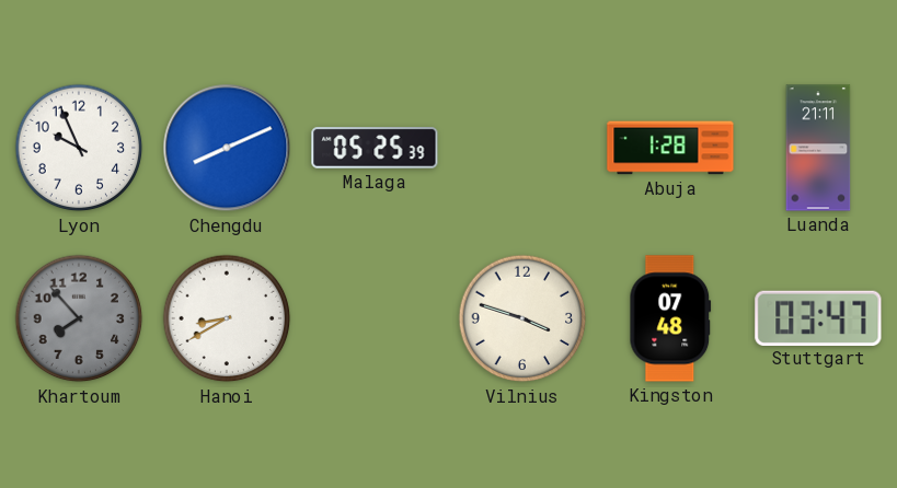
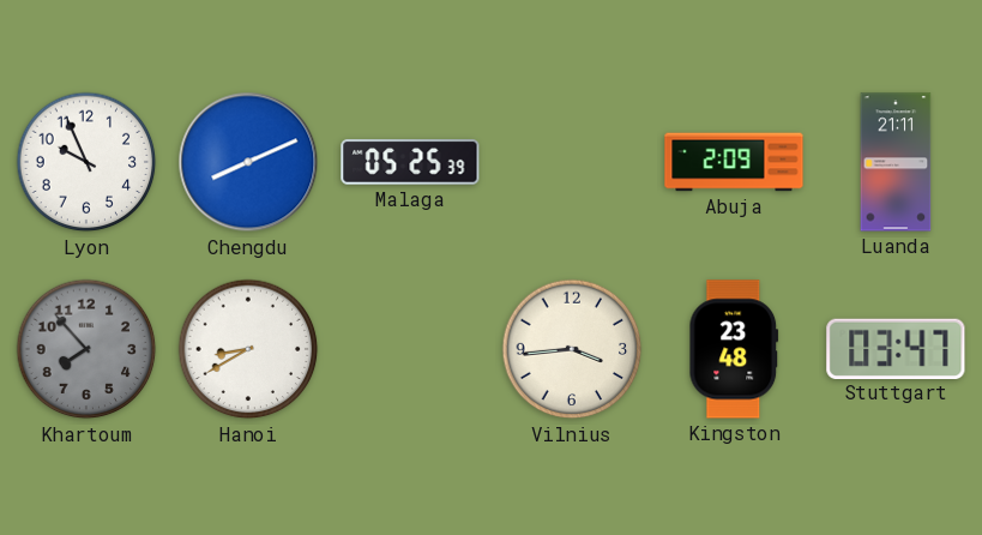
Abuja: 1:28 -> 2:09 (734, 162)
Vilnius: 3:48 -> 3:44 (572, 349)
Kingston: 07:48 -> 23:48 (734, 349)
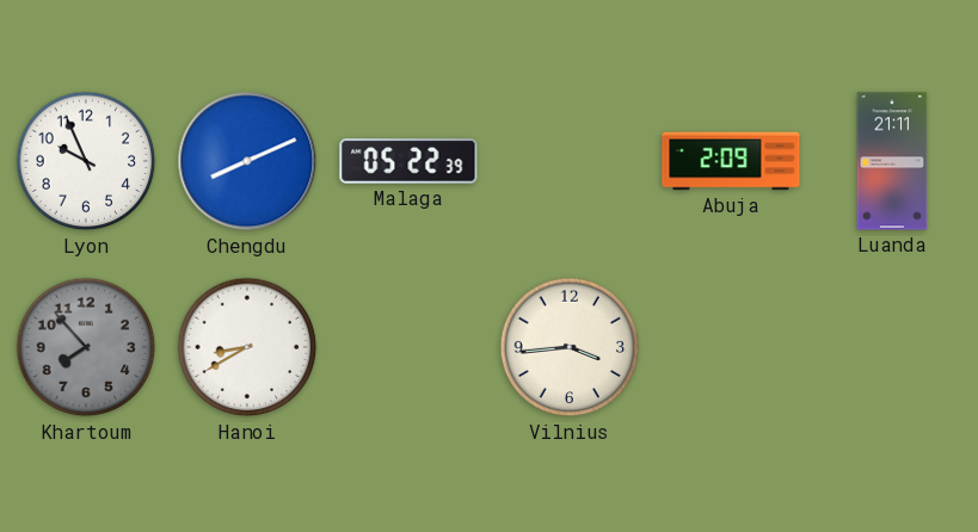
Malaga: 05:25 -> 05:22 (408, 161)
Kingston: 23:48 -> none (734, 349)
Stuttgart: 03:47 -> none (896, 348)
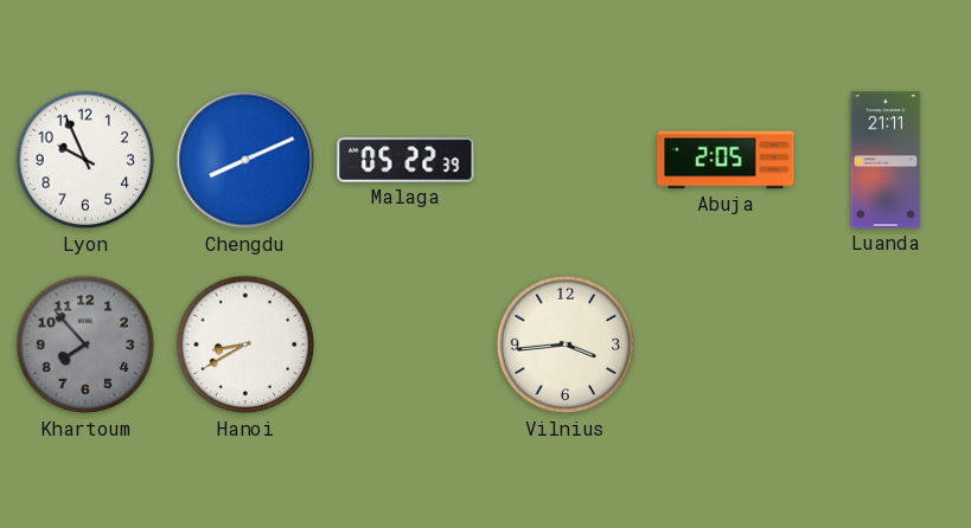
Abuja: 2:09 -> 2:05 (726, 160)
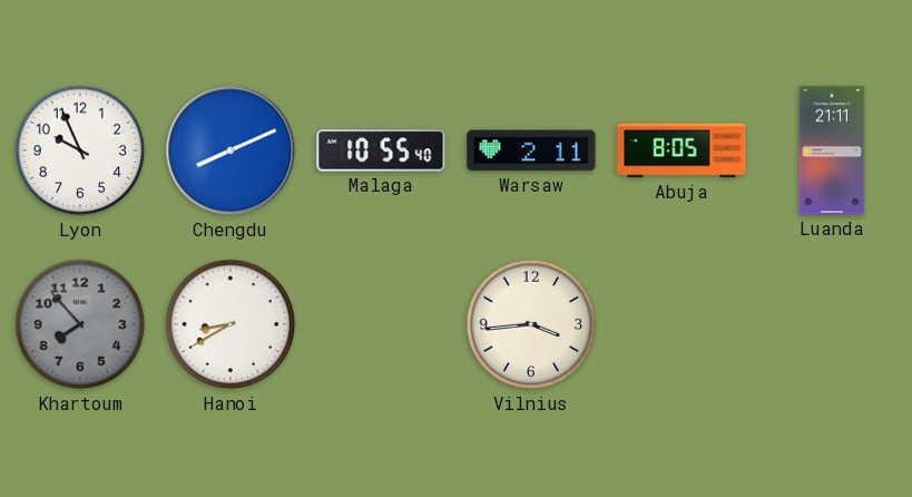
Malaga: 05:22 -> 10:55 (381, 150)
Warsaw: none -> 2:11 (531, 150)
Abuja: 2:05 -> 8:05 (681, 150)
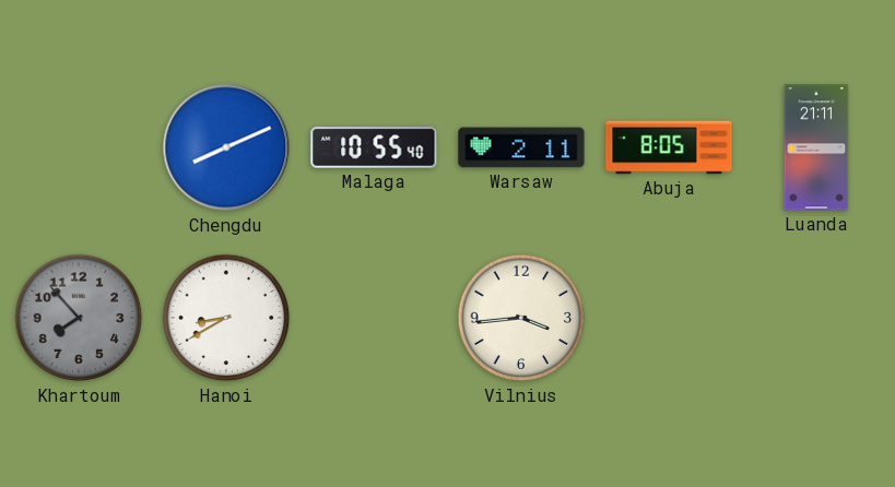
Lyon: 9:56 -> none (80, 150)
